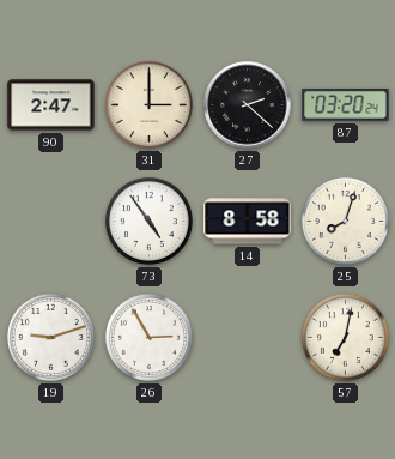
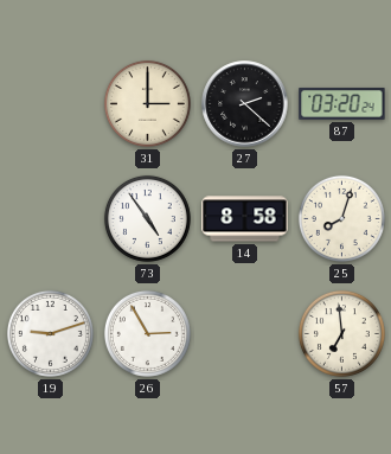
90: 2:47 -> none (51, 105)
57: 7:02 -> 6:59 (341, 333)
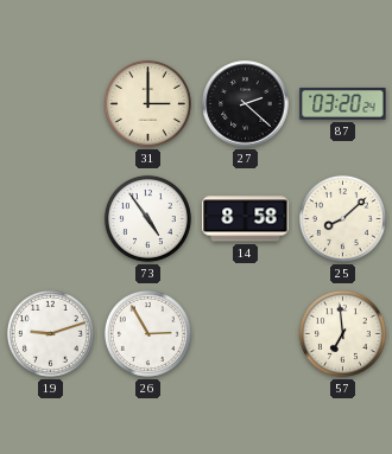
25: 8:03 -> 8:08 (342, 218)
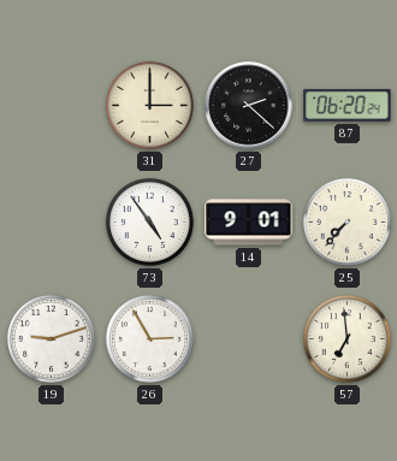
87: 03:20 -> 06:20 (348, 106)
14: 8:58 -> 9:01 (249, 223)
25: 8:08 -> 7:37 (346, 221)
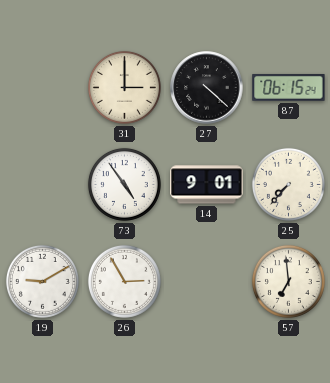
27: 2:22 -> 4:22 (207, 88)
87: 06:20 -> 06:15 (289, 88)
19: 9:12 -> 9:10 (42, 281)
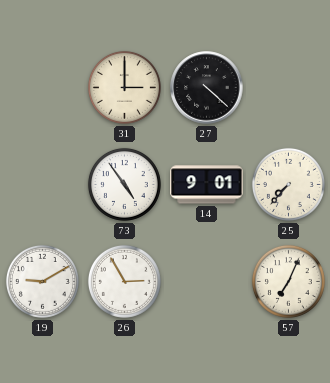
87: 06:15 -> none (289, 88)
57: 6:59 -> 7:04 (288, 281)
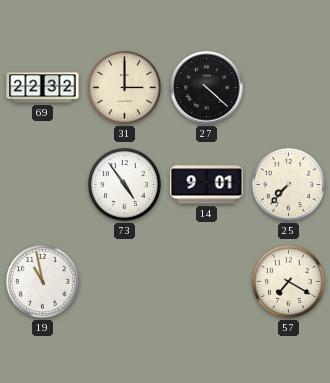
69: none -> 22:32 (43, 88)
19: 9:10 -> 10:58 (42, 281)
26: 2:55 -> none (124, 281)
57: 7:04 -> 7:20 (288, 281)
